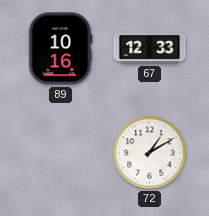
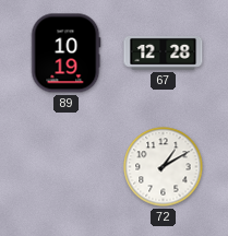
89: 10:16 -> 10:19 (67, 54)
67: 12:33 -> 12:28 (164, 52)
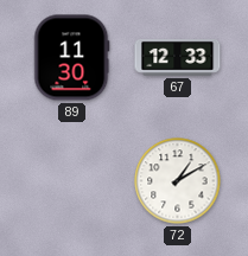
89: 10:19 -> 11:30 (72, 58)
67: 12:28 -> 12:33 (178, 57)
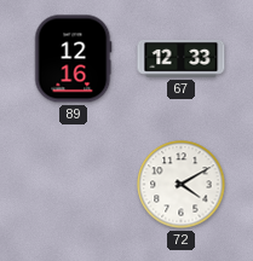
89: 11:30 -> 12:16 (74, 59)
72: 1:10 -> 4:10 (182, 185)
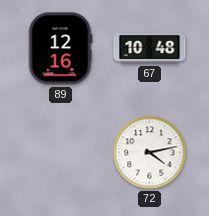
67: 12:33 -> 10:48 (150, 48)
72: 4:10 -> 4:13 (150, 153)
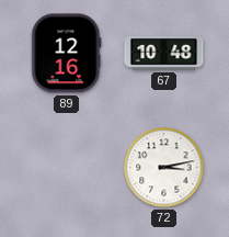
72: 4:13 -> 3:13 (164, 168)
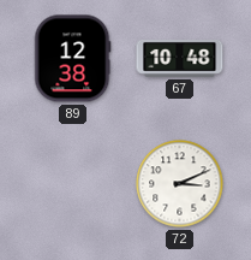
89: 12:16 -> 12:38 (73, 59)
72: 3:13 -> 3:11 (180, 184)
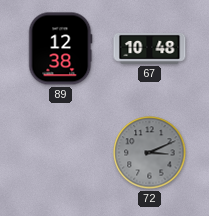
72 dial: white -> grey (150, 153)
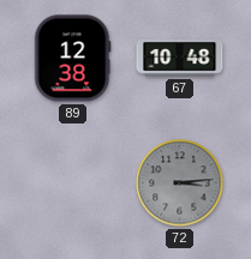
72: 3:11 -> 3:14 (180, 183)
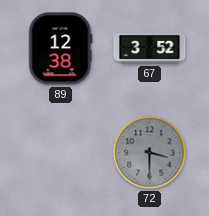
67: 10:48 -> 3:52 (150, 48)
72: 3:14 -> 3:30 (150, 153)
